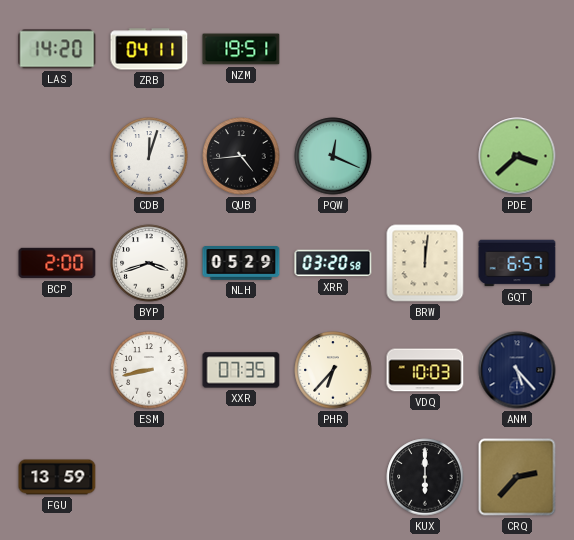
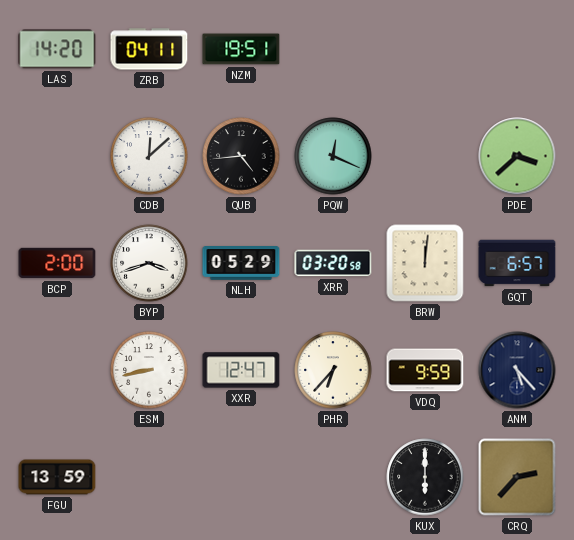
CDB: 12:03 -> 12:08 (149, 156)
XXR: 07:35 -> 12:47 (241, 370)
VDQ: 10:03 -> 9:59 (425, 370)
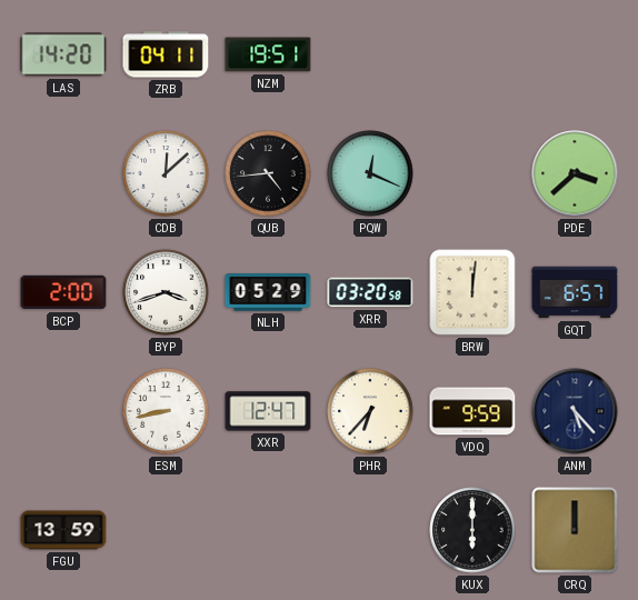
CRQ: 2:37 -> 12:00 (575, 530)
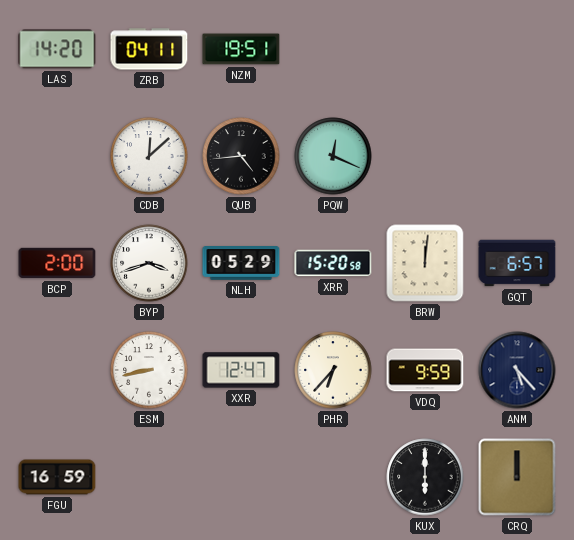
PDE: 3:38 -> none (575, 173)
XRR: 03:20 -> 15:20 (333, 263)
FGU: 13:59 -> 16:59 (57, 477)
